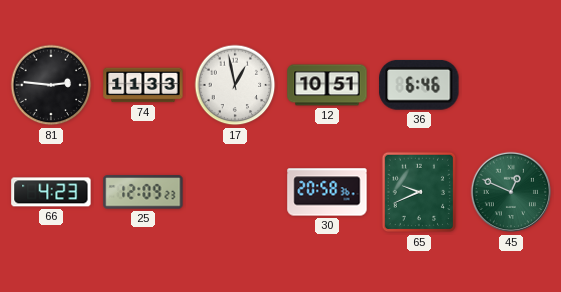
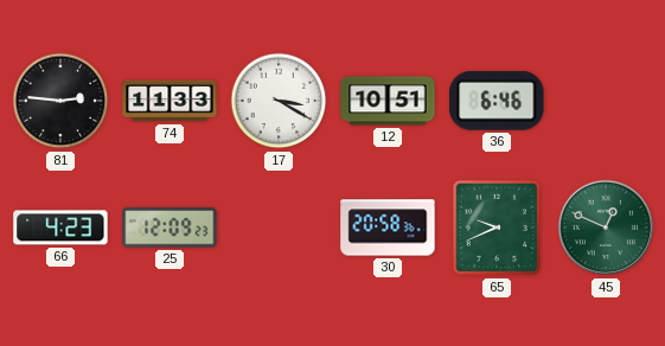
17: 12:58 -> 3:20 (279, 101)
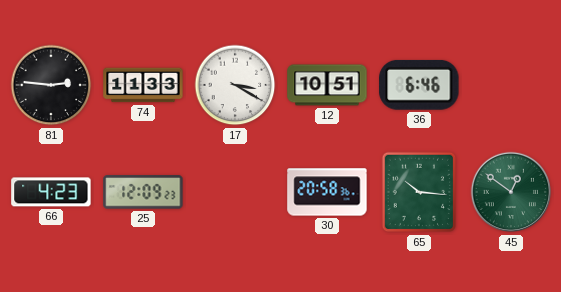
65: 9:41 -> 10:16 (419, 192)
45: 12:49 -> 12:51 (511, 192)
